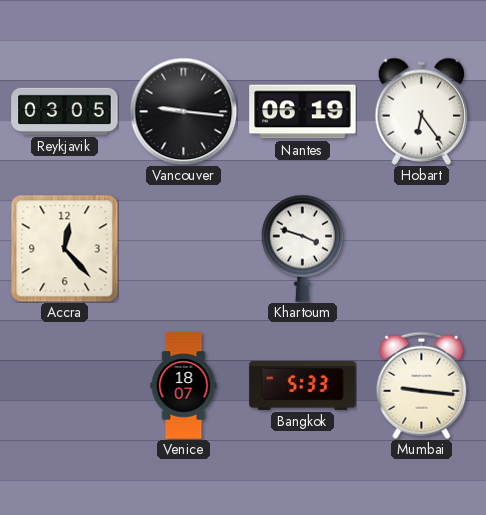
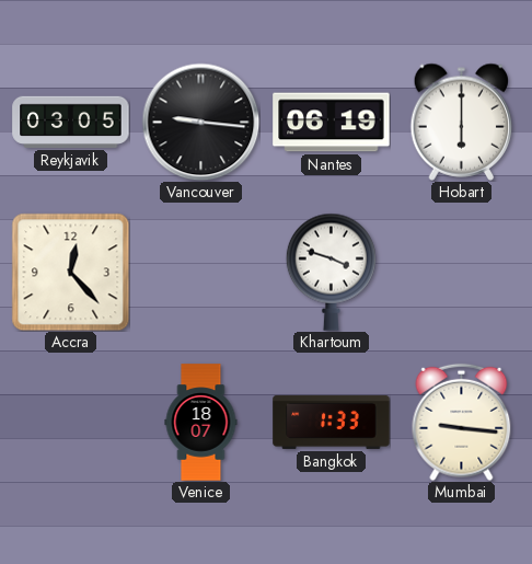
Hobart: 6:24 -> 6:00 (462, 122)
Bangkok: 5:33 -> 1:33 (332, 422)
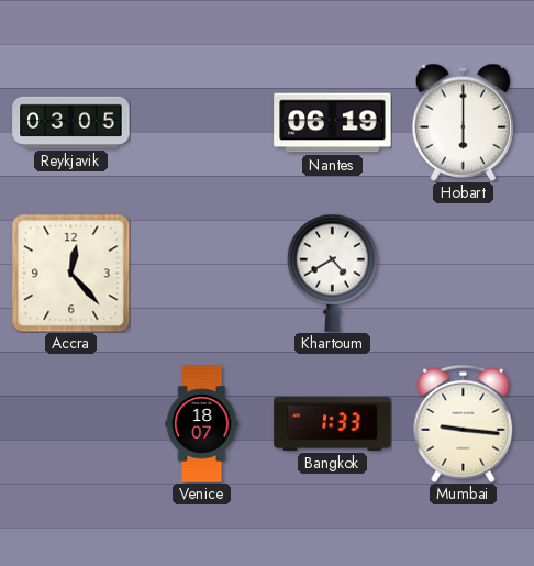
Vancouver: 9:16 -> none (200, 122)
Khartoum: 3:48 -> 4:40 (332, 273)
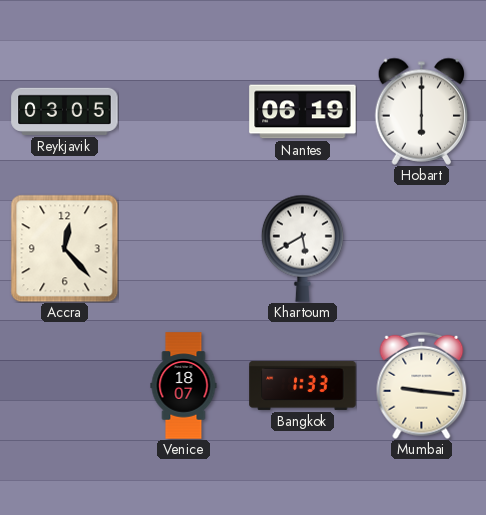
Khartoum: 4:40 -> 5:40 (302, 248)
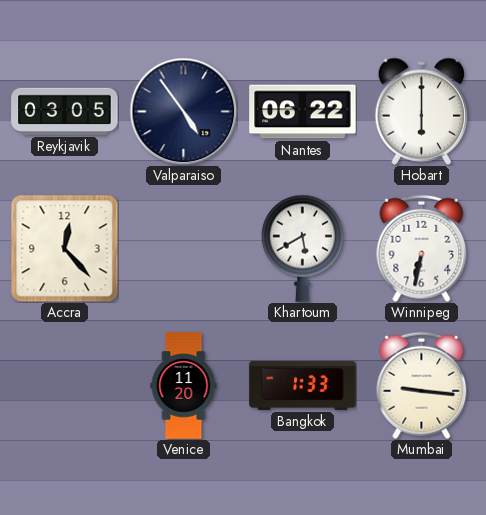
Valparaiso: none -> 4:54 (183, 111)
Nantes: 06:19 -> 06:22 (303, 112)
Winnipeg: none -> 6:32 (422, 248)
Venice: 18:07 -> 11:20 (184, 386)
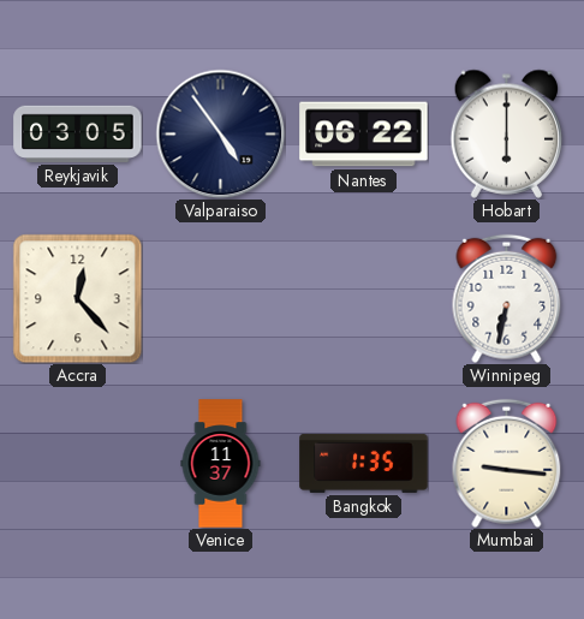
Khartoum: 5:40 -> none (302, 248)
Venice: 11:20 -> 11:37 (221, 464)
Bangkok: 1:33 -> 1:35 (364, 463)
